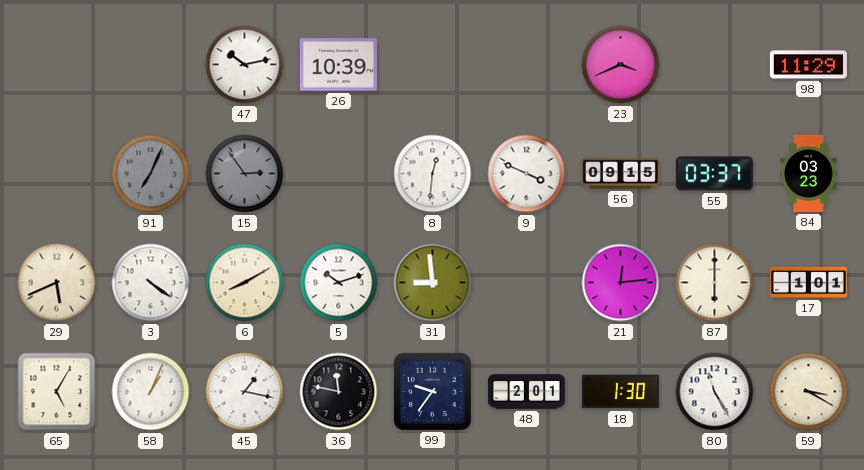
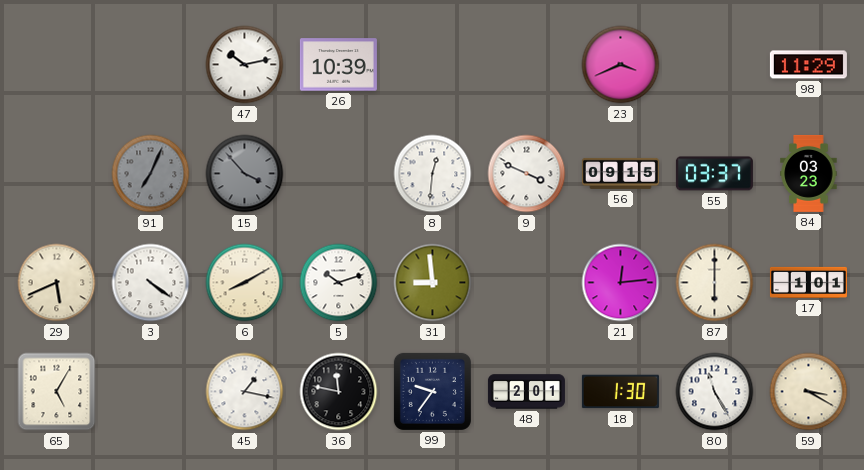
15: 2:54 -> 3:53 (245, 174)
58: 1:04 -> none (151, 392)
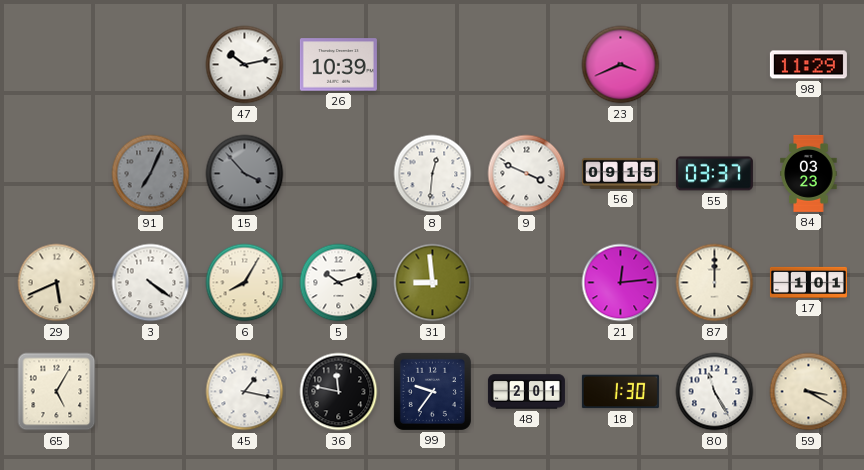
6: 8:10 -> 8:05 (245, 283)
87: 6:00 -> 12:00 (715, 283)
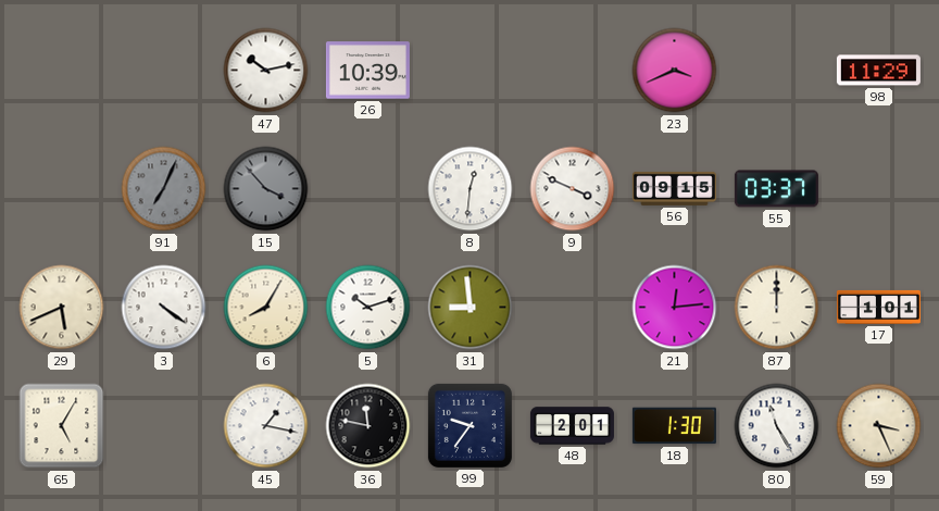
84: 03:23 -> none (809, 173)
59: 3:20 -> 3:26 (879, 426)
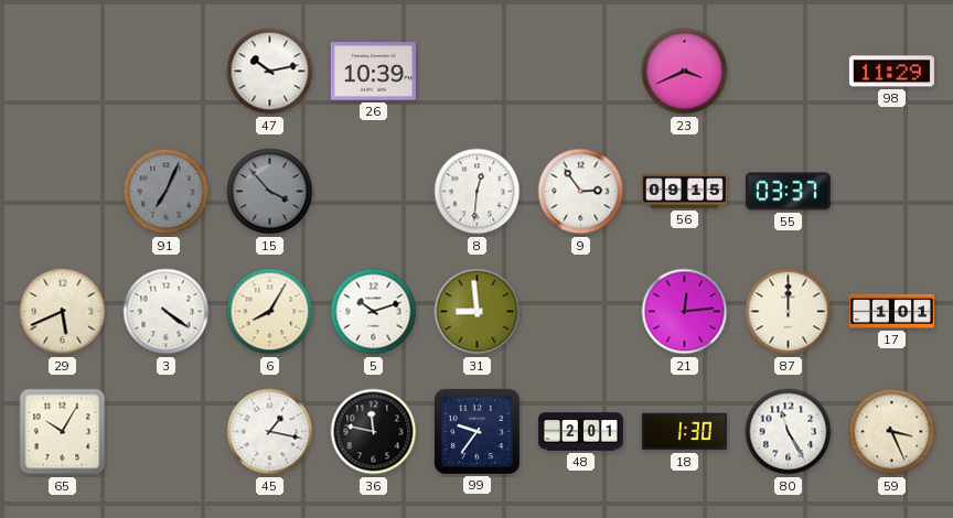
9: 3:49 -> 2:54 (581, 192)
65: 5:05 -> 10:05 (63, 432)
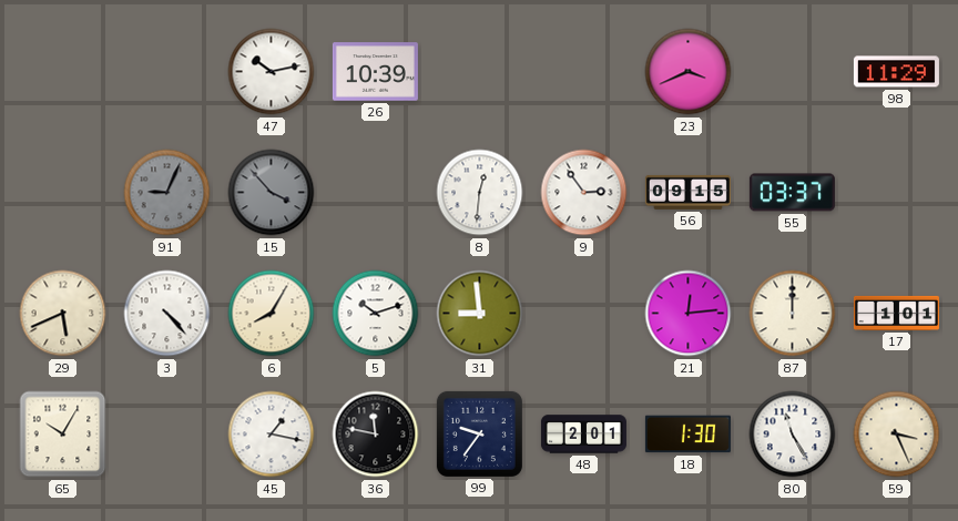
91: 7:04 -> 9:04 (167, 193)
3: 4:21 -> 4:23 (167, 314)
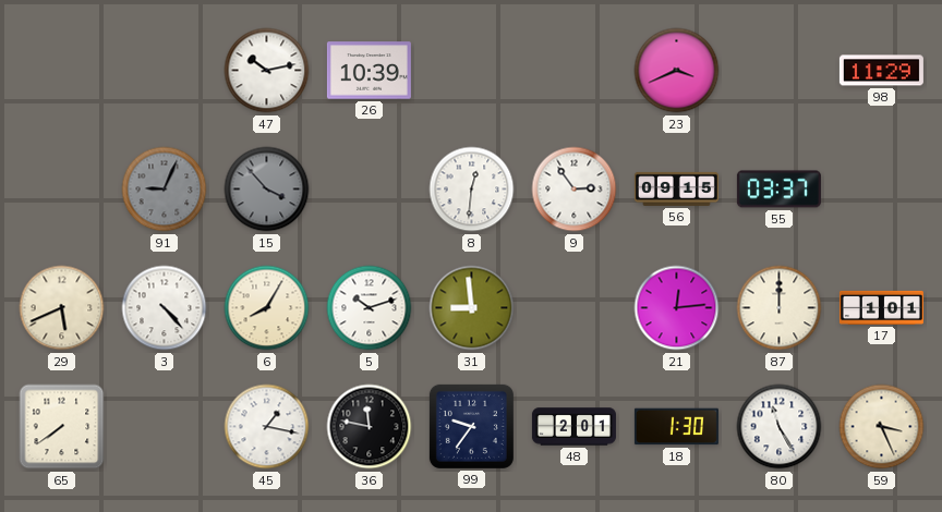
65: 10:05 -> 7:39 (62, 427)
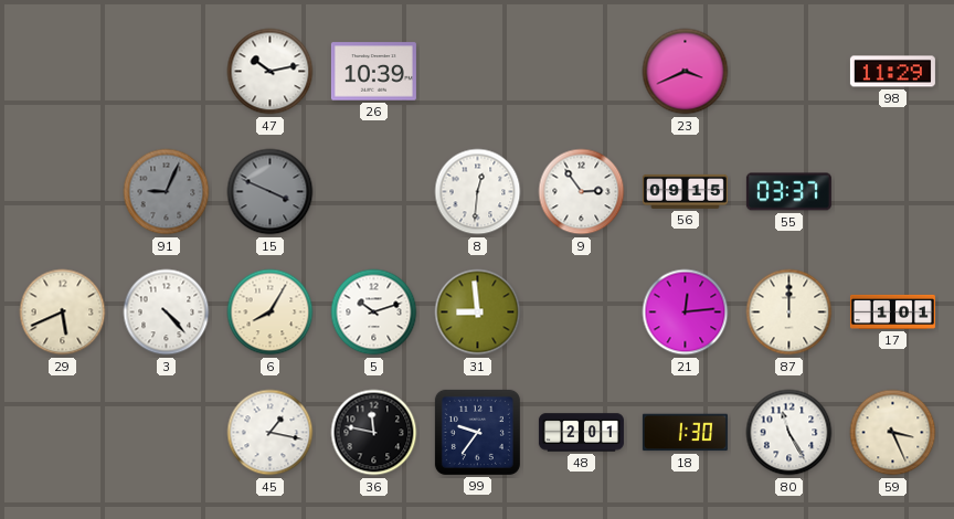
15: 3:53 -> 3:49 (271, 192)
65: 7:39 -> none (62, 427)
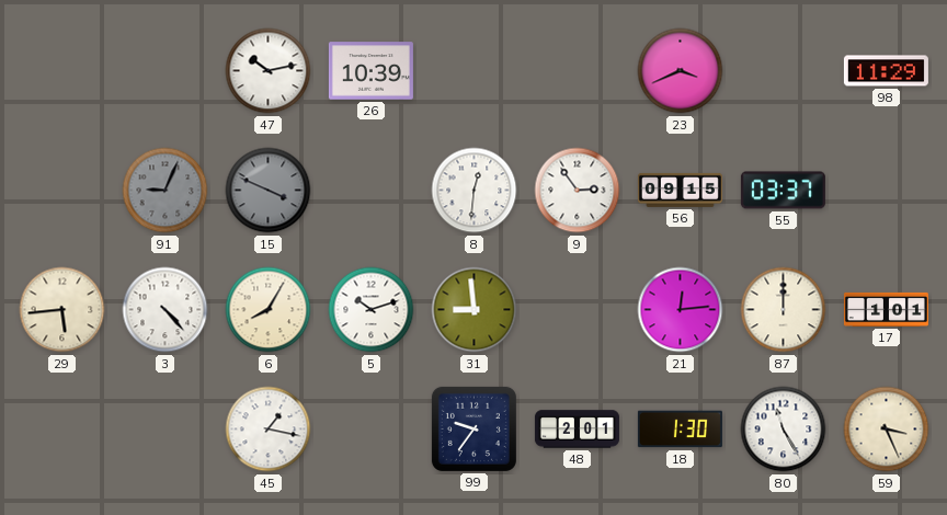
29: 5:41 -> 5:44 (62, 310)
36: 11:47 -> none (374, 433)
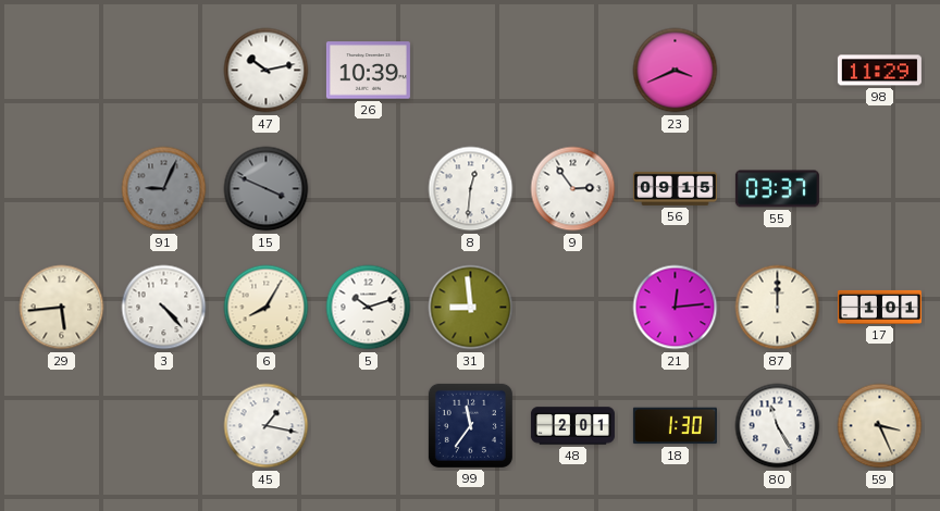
99: 9:36 -> 11:36 (470, 425)
